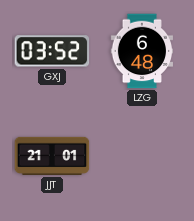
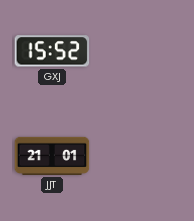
GXJ: 03:52 -> 15:52 (52, 51)
LZG: 6:48 -> none (141, 51)
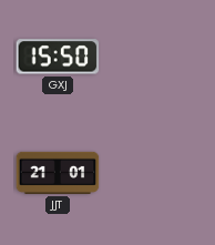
GXJ: 15:52 -> 15:50 (58, 57)
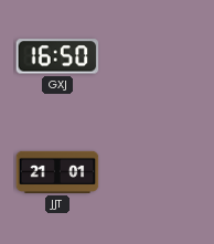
GXJ: 15:50 -> 16:50 (57, 56)
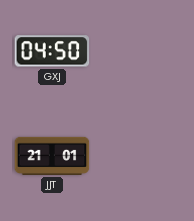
GXJ: 16:50 -> 04:50 (52, 51)
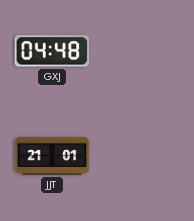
GXJ: 04:50 -> 04:48 (52, 51)
